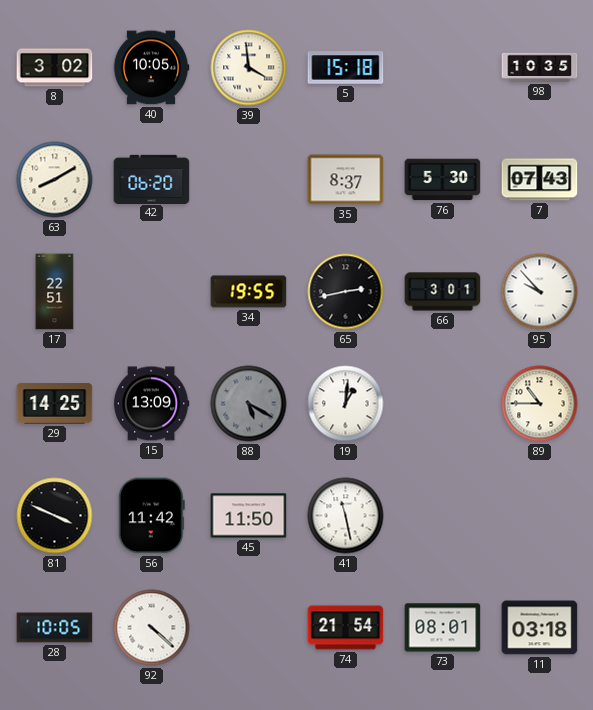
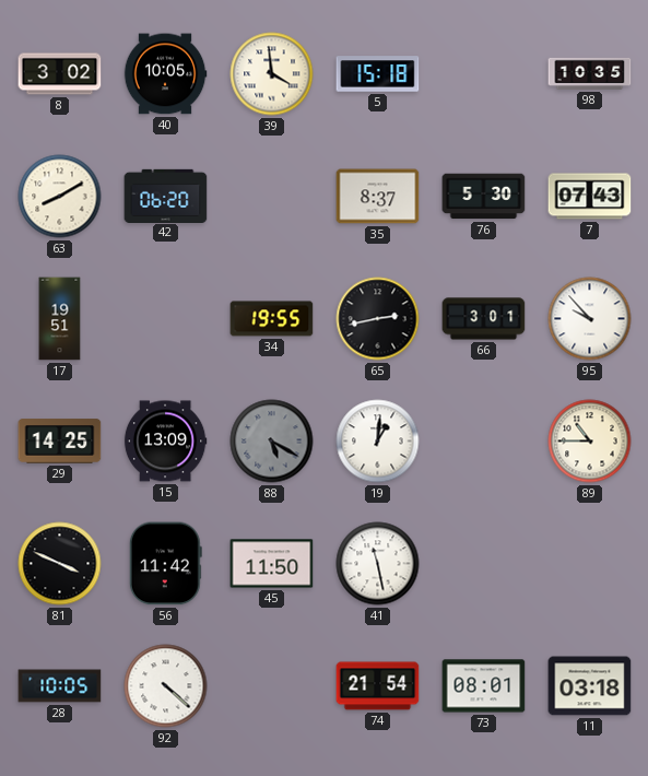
17: 22:51 -> 19:51 (60, 319)
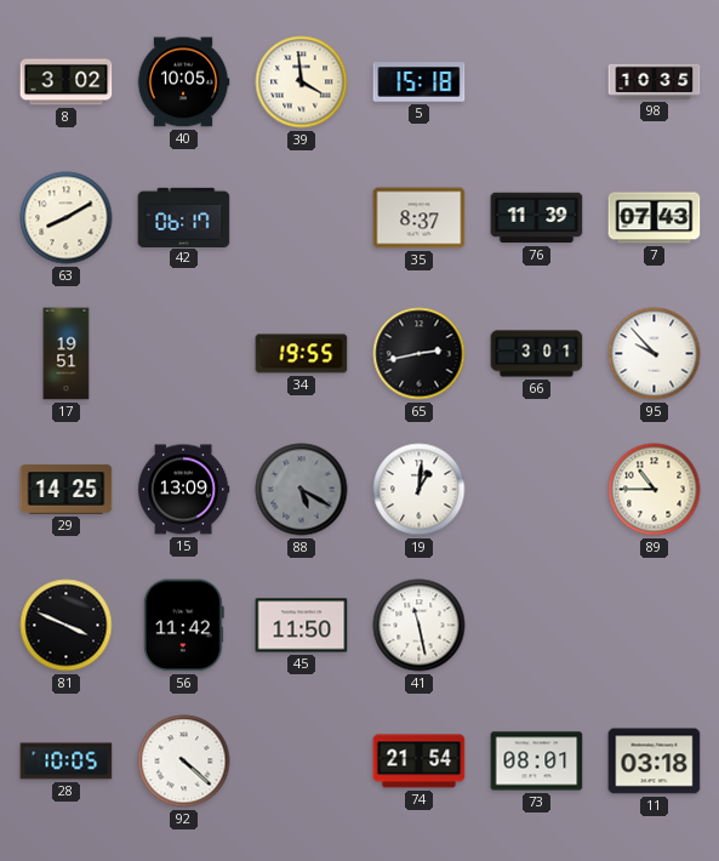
42: 06:20 -> 06:17 (184, 217)
76: 5:30 -> 11:39 (537, 218)
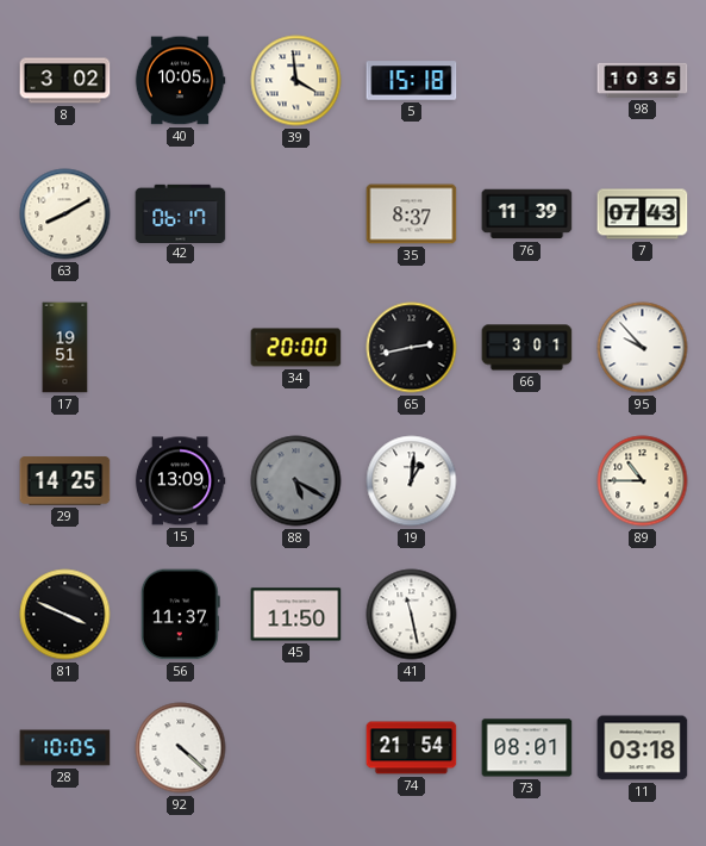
34: 19:55 -> 20:00 (296, 348)
56: 11:42 -> 11:37 (180, 615)
